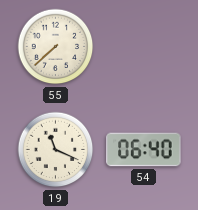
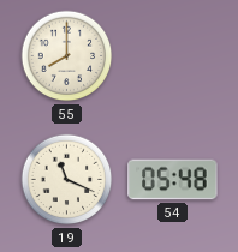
55: 7:38 -> 8:00 (67, 56)
54: 06:40 -> 05:48 (173, 180)
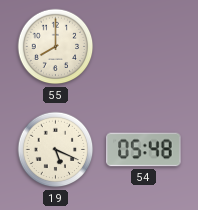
19: 11:19 -> 5:19 (56, 150)
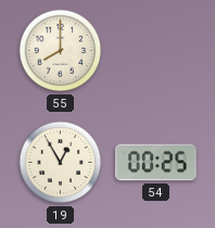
19: 5:19 -> 12:55 (61, 163)
54: 05:48 -> 00:25 (156, 163)
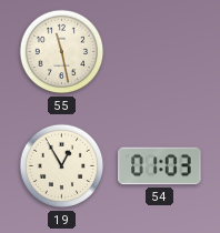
55: 8:00 -> 11:28 (62, 52)
54: 00:25 -> 01:03 (160, 166)
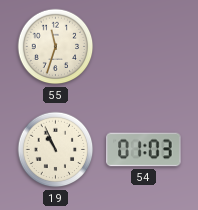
55: 11:28 -> 11:33 (56, 47)
19: 12:55 -> 10:56 (56, 150)
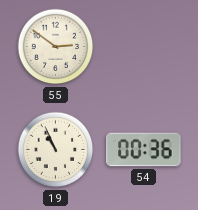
55: 11:33 -> 2:51 (56, 47)
54: 01:03 -> 00:36 (144, 150)
